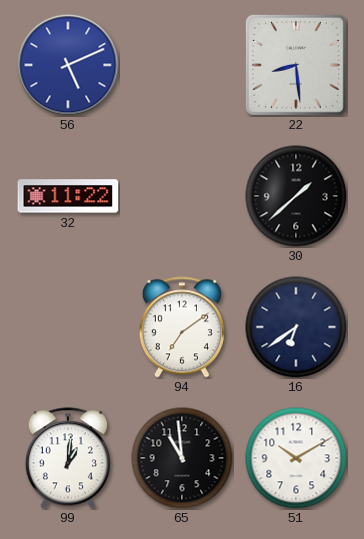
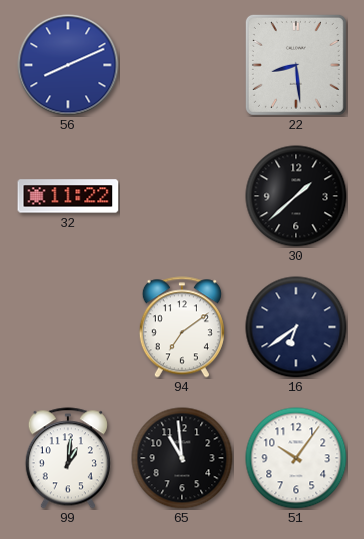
56: 5:11 -> 8:11 (68, 65)
51: 10:10 -> 10:06 (296, 458)
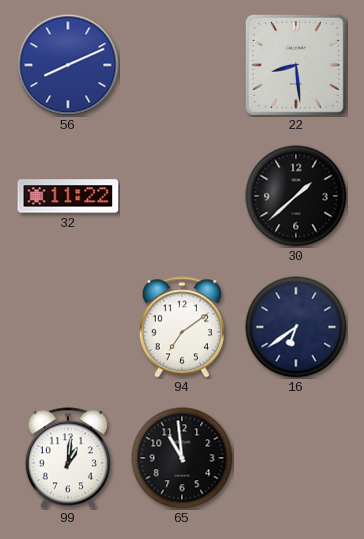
51: 10:06 -> none (296, 458)
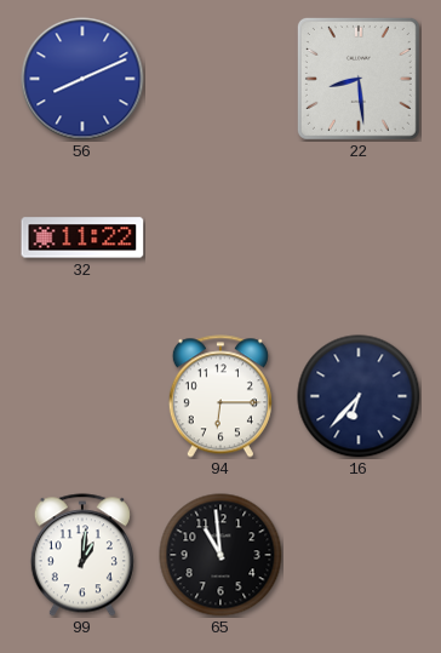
30: 1:38 -> none (296, 196)
94: 7:09 -> 6:15 (220, 396)
16: 6:39 -> 6:37 (359, 396)
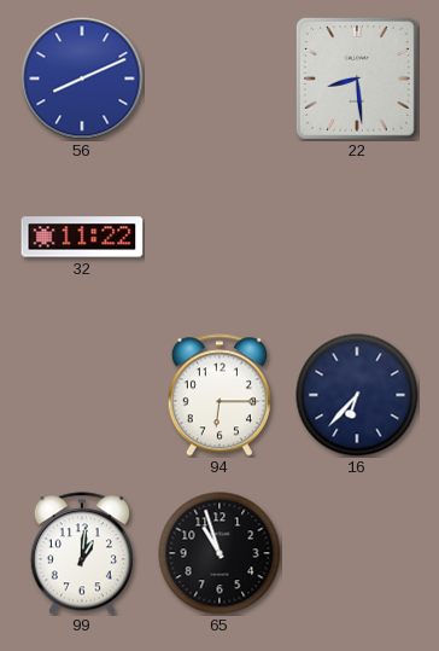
65: 10:59 -> 10:57 (219, 553)
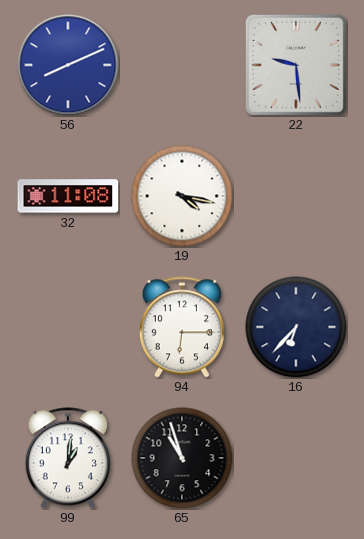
22: 8:29 -> 9:29 (296, 65)
32: 11:22 -> 11:08 (68, 196)
19: none -> 4:17 (182, 196)
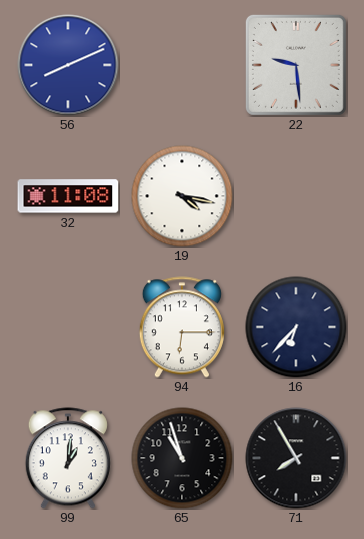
71: none -> 7:55 (296, 458)
